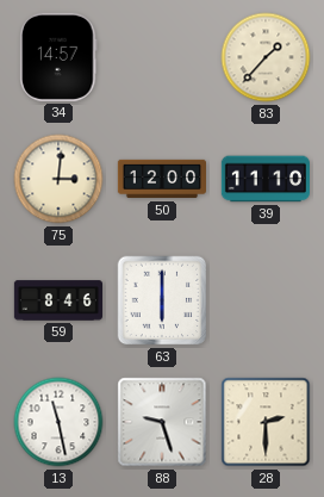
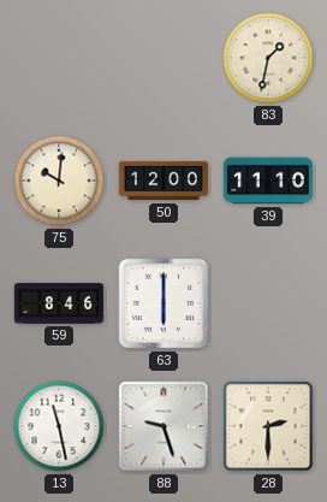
34: 14:57 -> none (58, 57)
83: 1:37 -> 1:32 (268, 58)
75: 3:01 -> 10:01 (59, 181)
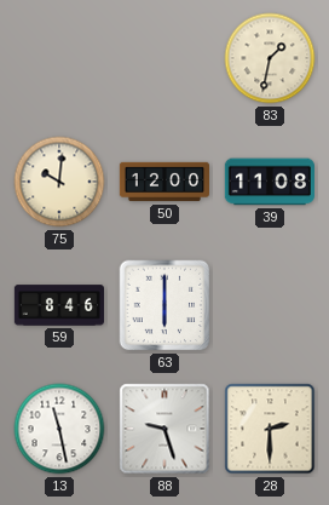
39: 11:10 -> 11:08 (270, 182)
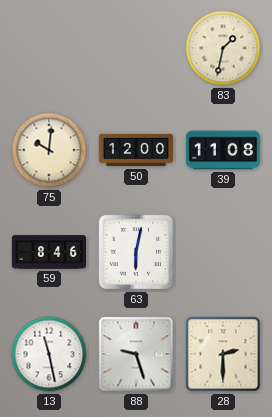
63: 6:00 -> 6:02 (136, 252)
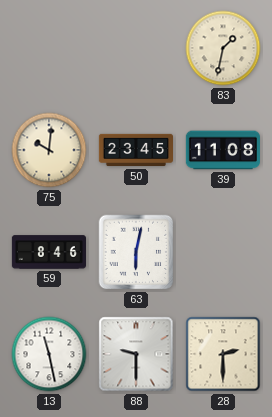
50: 12:00 -> 23:45 (135, 150)
88: 9:27 -> 9:30 (136, 354)
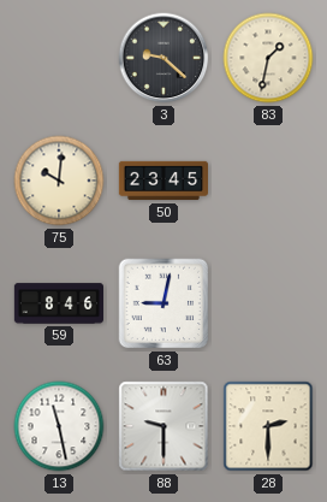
3: none -> 9:22 (163, 58)
39: 11:08 -> none (223, 150)
63: 6:02 -> 9:02 (163, 303)
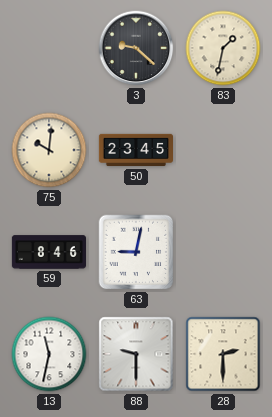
13: 11:28 -> 11:32 (49, 354)
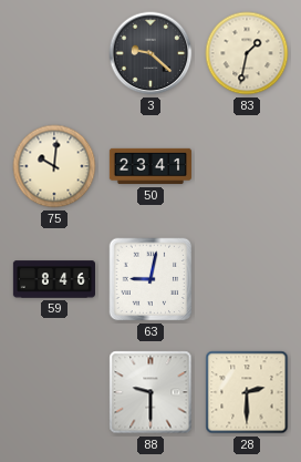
50: 23:45 -> 23:41 (149, 166)
13: 11:32 -> none (49, 354)
